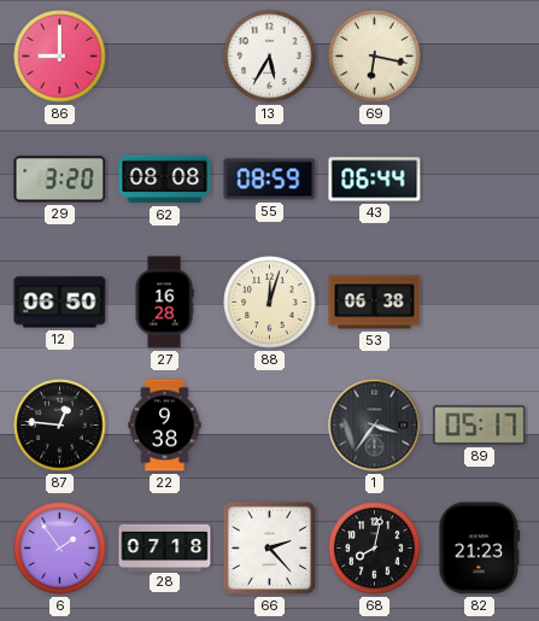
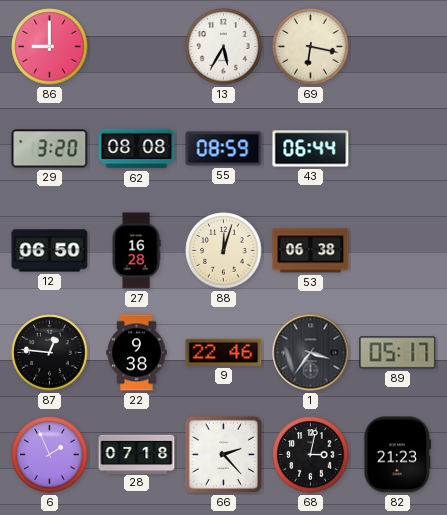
9: none -> 22:46 (224, 352)
6: 1:54 -> 1:56 (50, 455)
68: 8:02 -> 3:02 (311, 455)
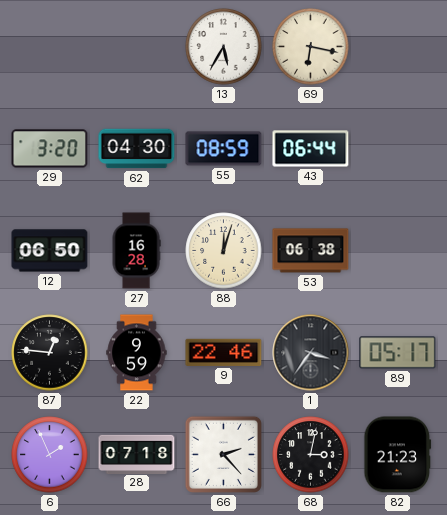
86: 9:00 -> none (50, 47)
62: 08:08 -> 04:30 (137, 149)
22: 9:38 -> 9:59 (137, 353)
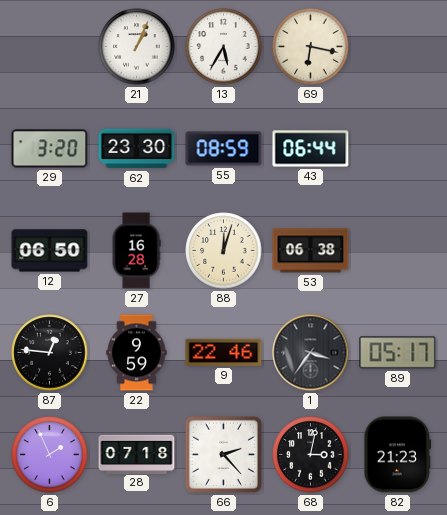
21: none -> 1:04 (137, 47)
62: 04:30 -> 23:30 (137, 149)
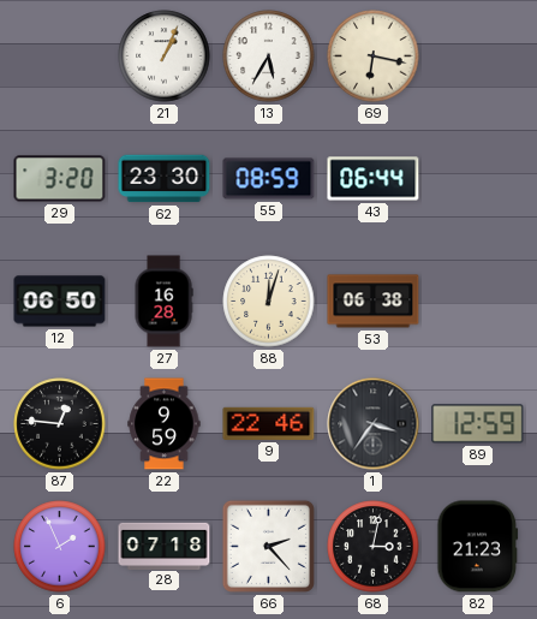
89: 05:17 -> 12:59 (478, 424)
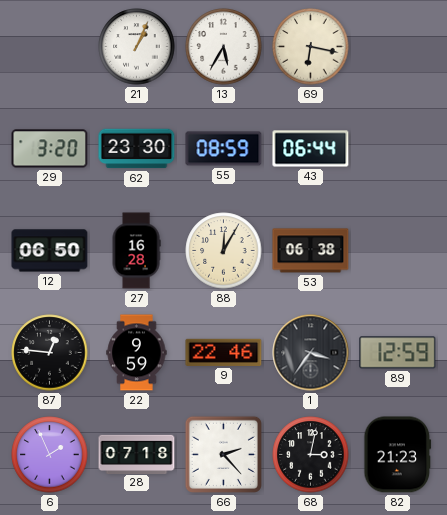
88: 12:03 -> 12:05 (224, 251)
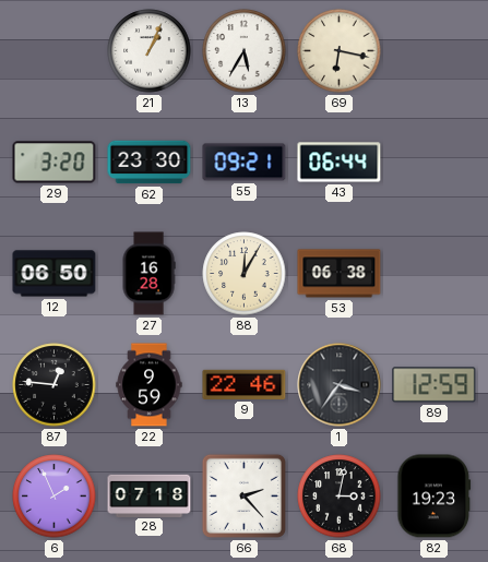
55: 08:59 -> 09:21 (245, 163)
82: 21:23 -> 19:23 (435, 497)
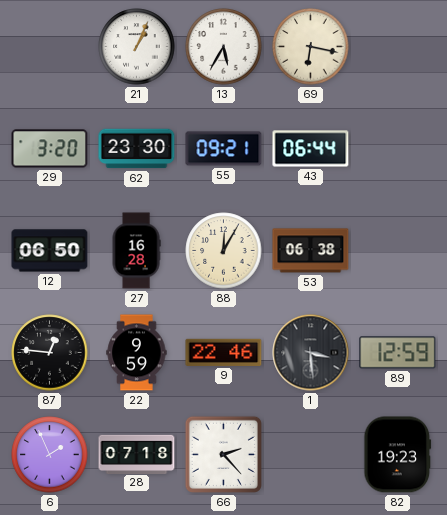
1: 3:36 -> 3:29 (311, 353)
68: 3:02 -> none (340, 497)
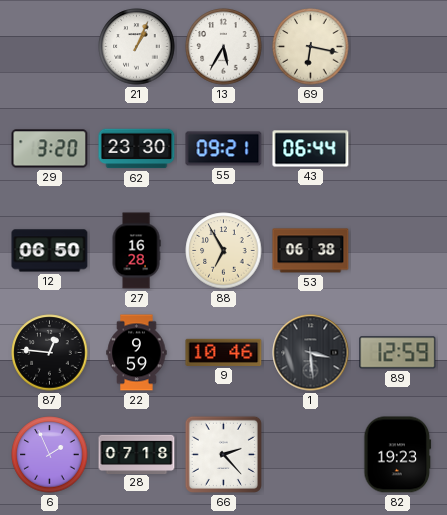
88: 12:05 -> 6:55 (224, 251)
9: 22:46 -> 10:46 (224, 352)
